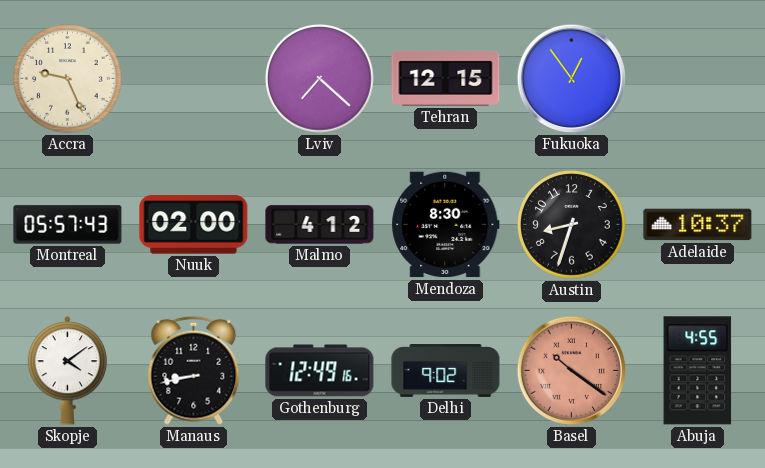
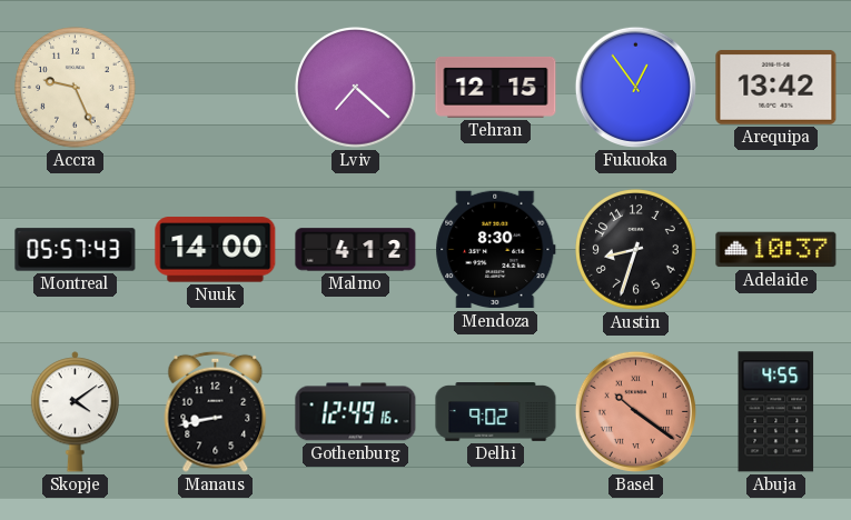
Arequipa: none -> 13:42 (776, 87)
Nuuk: 02:00 -> 14:00 (216, 250)
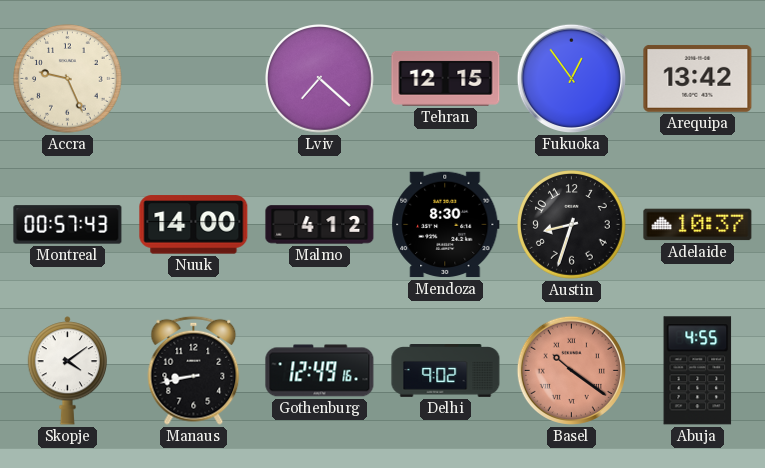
Montreal: 05:57 -> 00:57 (68, 225)
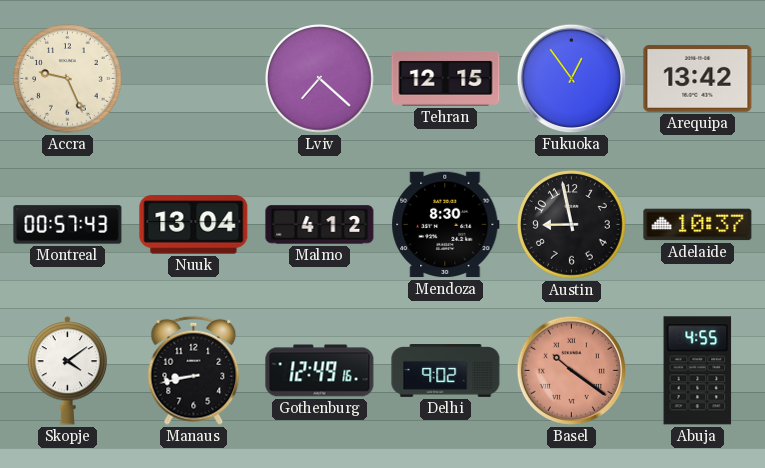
Nuuk: 14:00 -> 13:04 (194, 225)
Austin: 8:33 -> 8:58 (572, 225)
